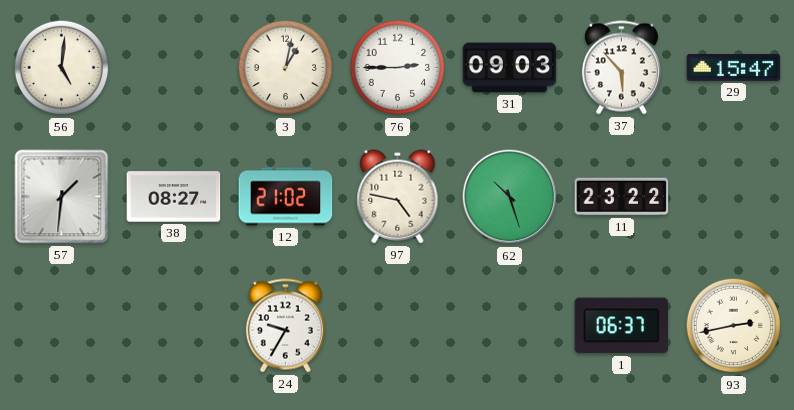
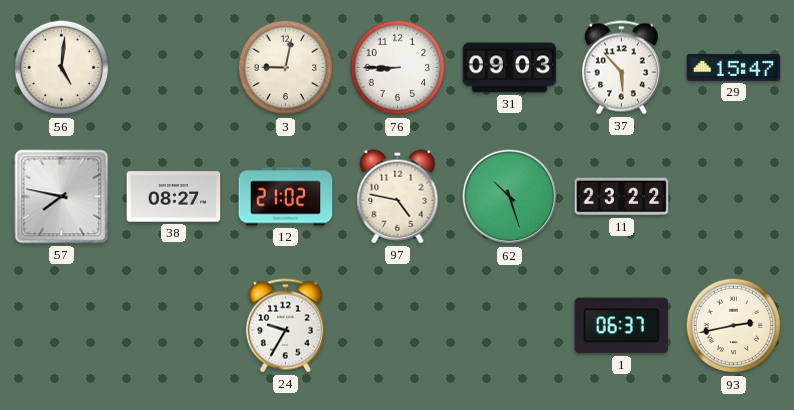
3: 1:02 -> 9:02 (286, 68)
76: 2:45 -> 8:45 (398, 68)
57: 1:31 -> 7:47 (62, 197)
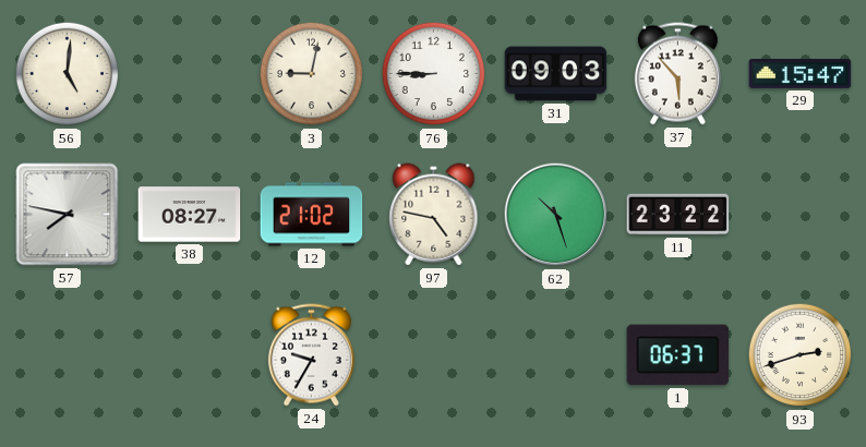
93: 2:43 -> 2:42 (801, 355)
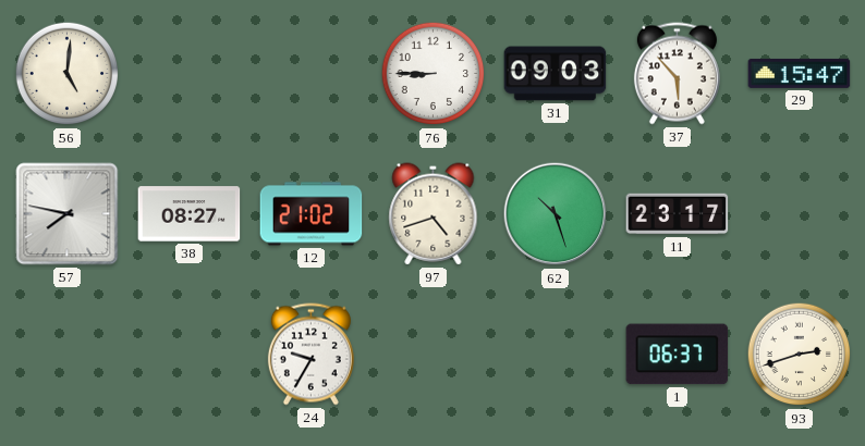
3: 9:02 -> none (312, 74)
97: 4:47 -> 4:42 (434, 214)
11: 23:22 -> 23:17 (678, 214)
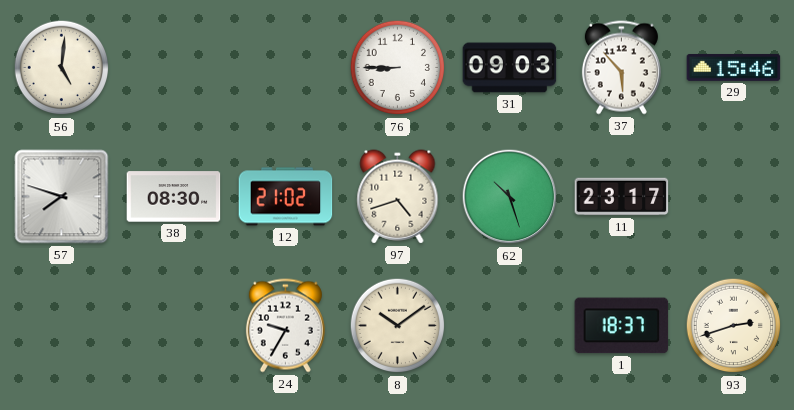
29: 15:47 -> 15:46 (734, 68)
57: 7:47 -> 7:48 (62, 197)
38: 08:27 -> 08:30 (174, 197)
8: none -> 10:09 (398, 326)
1: 06:37 -> 18:37 (622, 326)
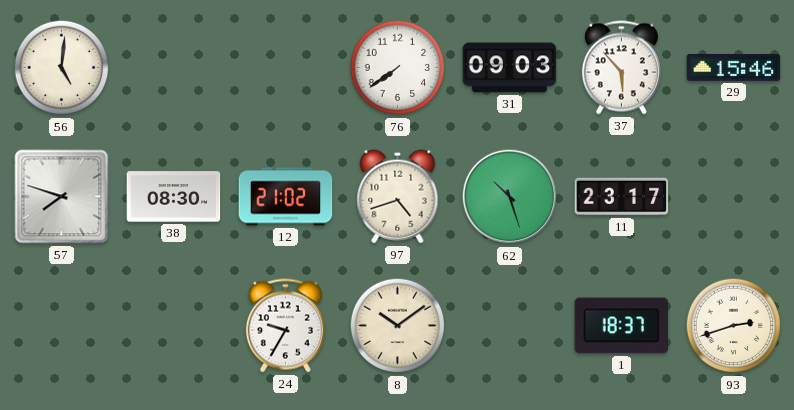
76: 8:45 -> 7:39 (398, 68)
